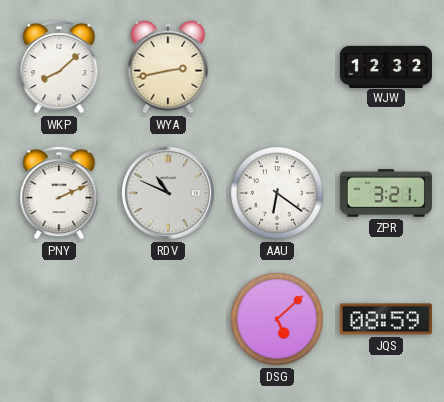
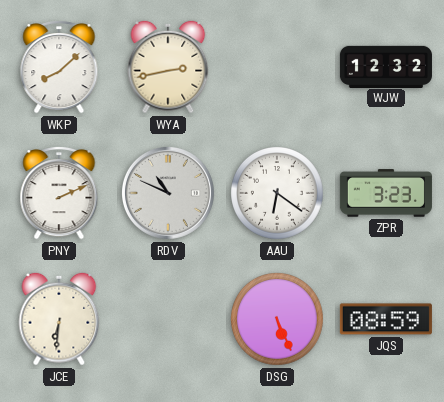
ZPR: 3:21 -> 3:23 (386, 193)
JCE: none -> 6:31 (59, 319)
DSG: 5:08 -> 5:26 (278, 320)
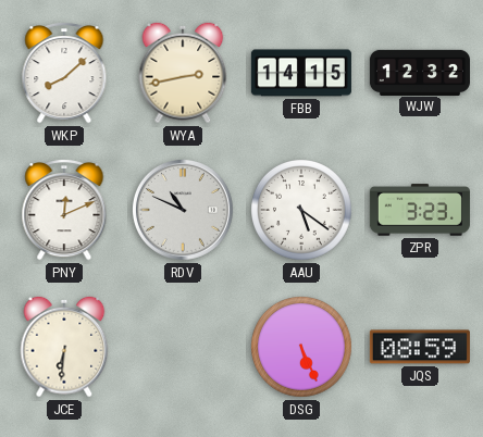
FBB: none -> 14:15 (301, 73)
PNY: 2:11 -> 12:11 (64, 211)
AAU: 6:21 -> 5:21 (302, 211)
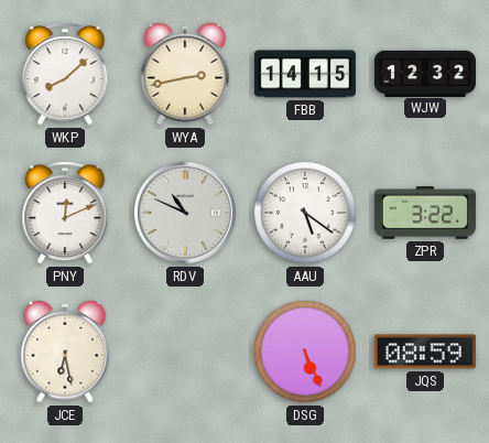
ZPR: 3:23 -> 3:22 (425, 213)
JCE: 6:31 -> 6:28 (65, 352)
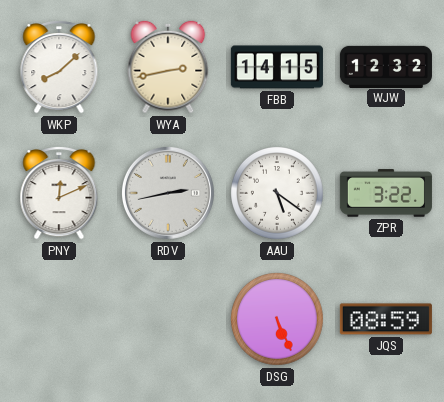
RDV: 10:49 -> 2:43 (168, 193)
JCE: 6:28 -> none (65, 352)
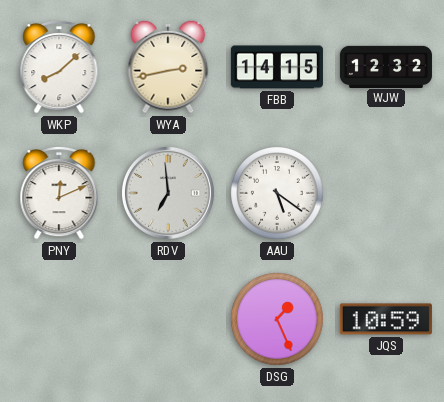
RDV: 2:43 -> 6:59 (168, 193)
ZPR: 3:22 -> none (386, 193)
DSG: 5:26 -> 1:26 (278, 320)
JQS: 08:59 -> 10:59 (386, 319)
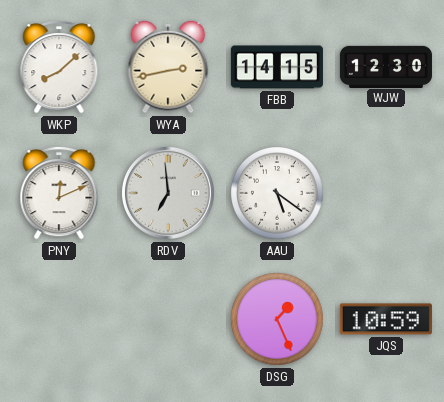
WJW: 12:32 -> 12:30 (386, 66)
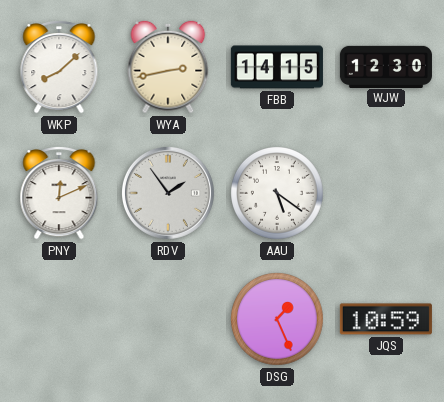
RDV: 6:59 -> 1:54 (168, 193)
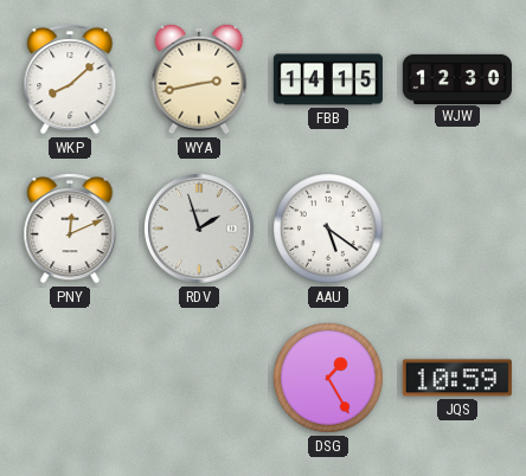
RDV: 1:54 -> 1:57 (199, 229)
DSG: 1:26 -> 1:25 (329, 379)
